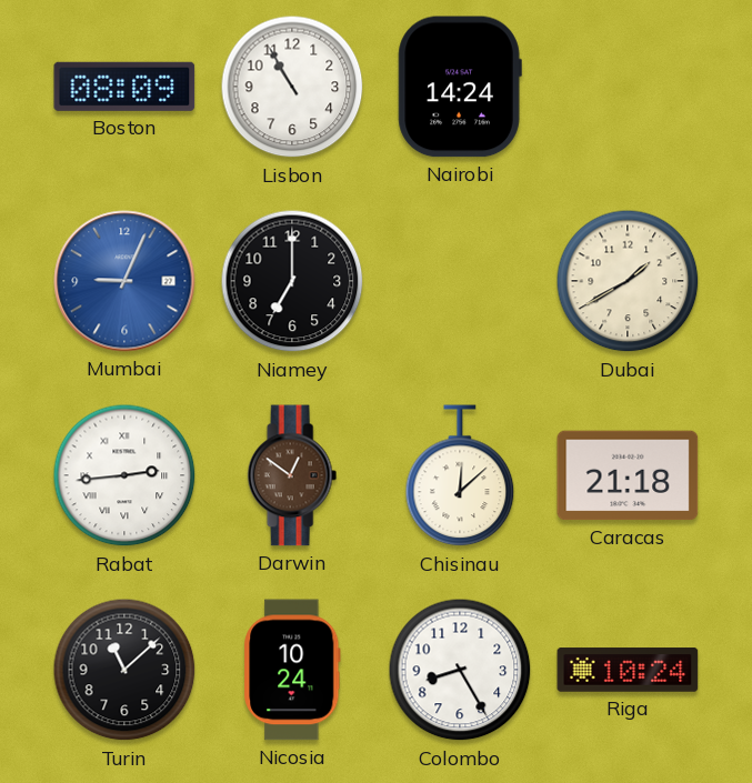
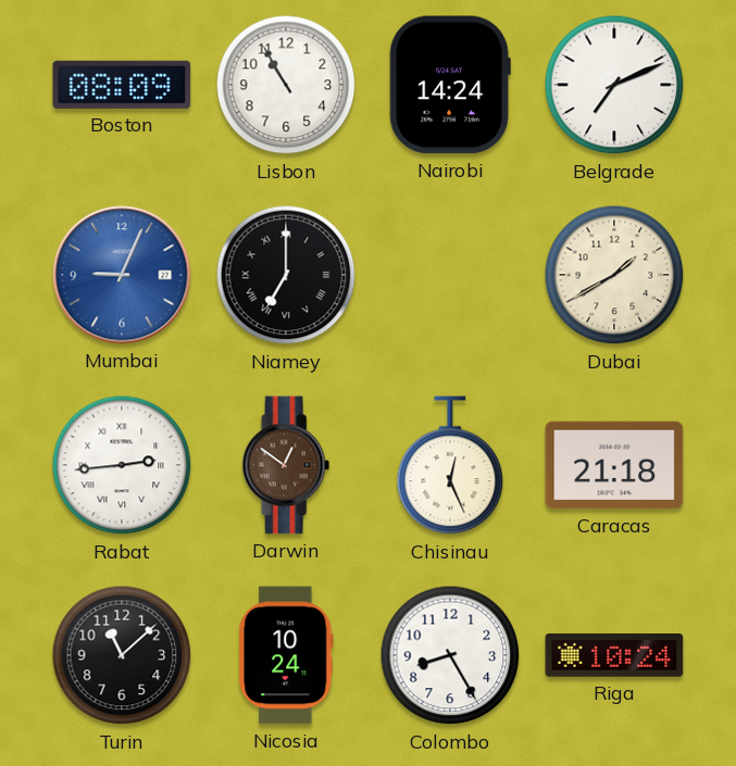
Belgrade: none -> 7:11 (614, 85)
Niamey numerals: Arabic -> Roman (286, 275)
Chisinau: 12:08 -> 12:26 (450, 466)
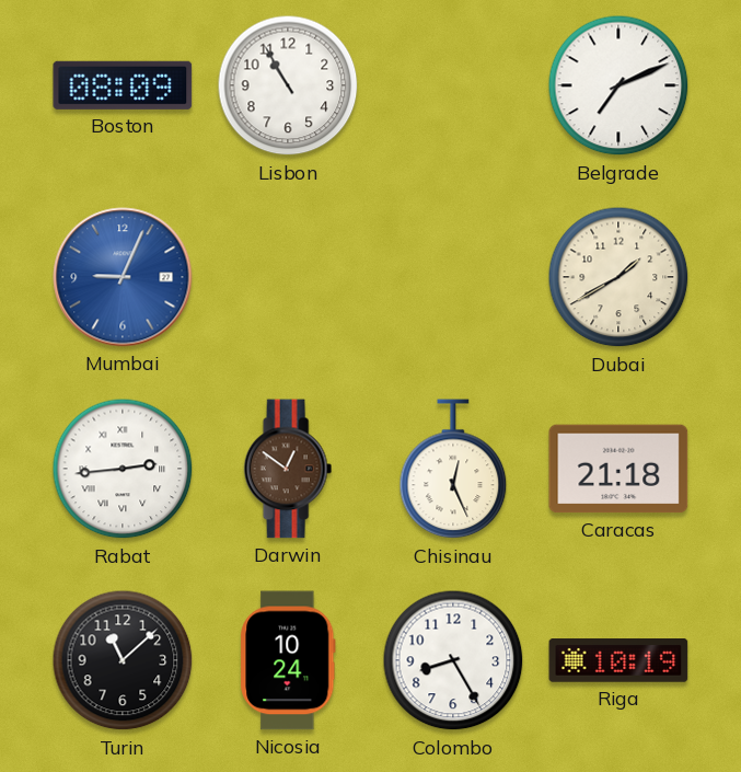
Nairobi: 14:24 -> none (450, 85)
Niamey: 7:00 -> none (286, 275)
Riga: 10:24 -> 10:19 (618, 660)
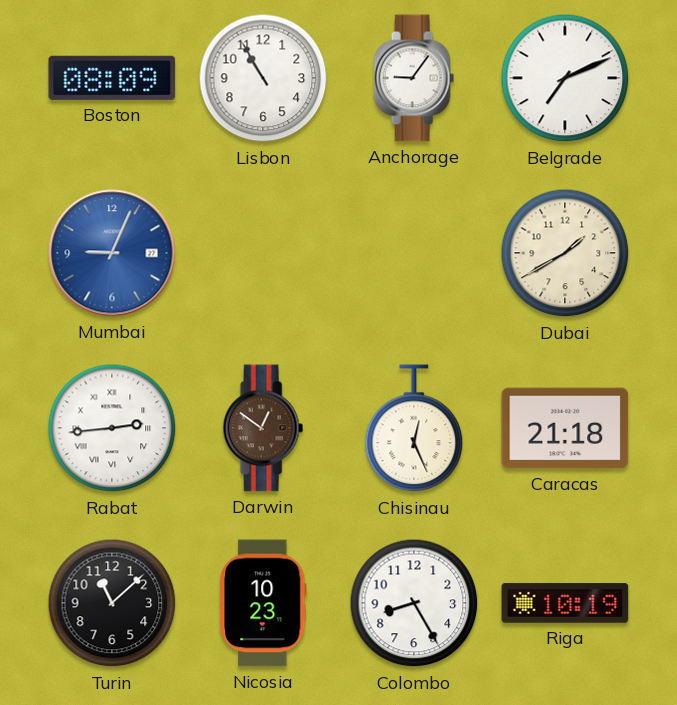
Anchorage: none -> 9:06 (414, 78)
Nicosia: 10:24 -> 10:23 (263, 603)
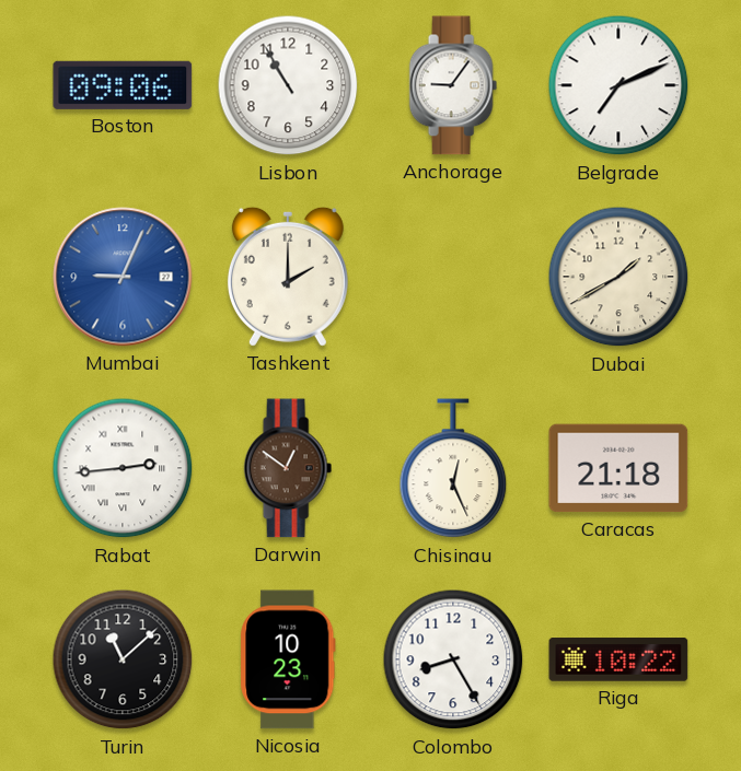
Boston: 08:09 -> 09:06 (123, 85)
Tashkent: none -> 2:00 (288, 277)
Riga: 10:19 -> 10:22 (618, 659)
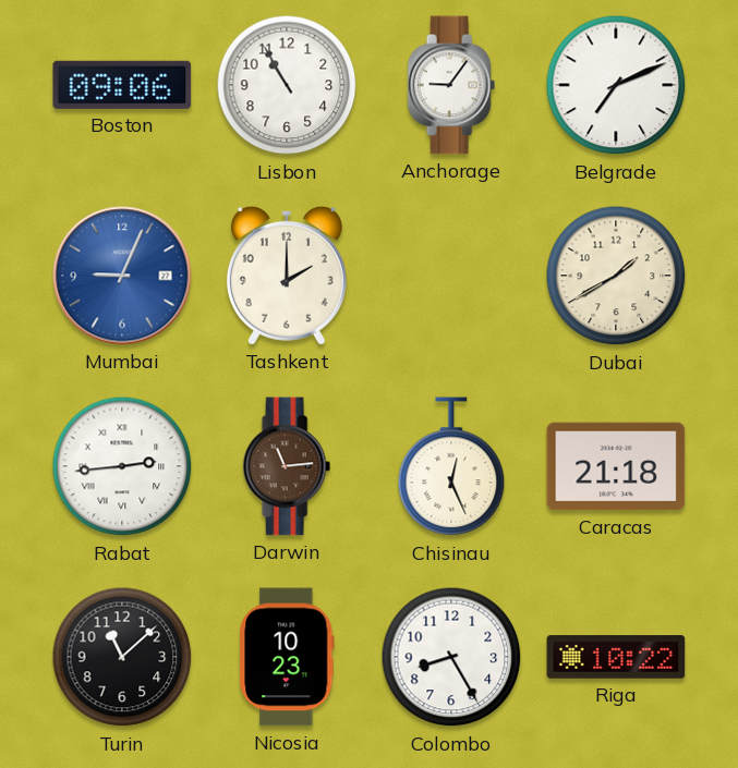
Darwin: 12:51 -> 11:14 (287, 466)
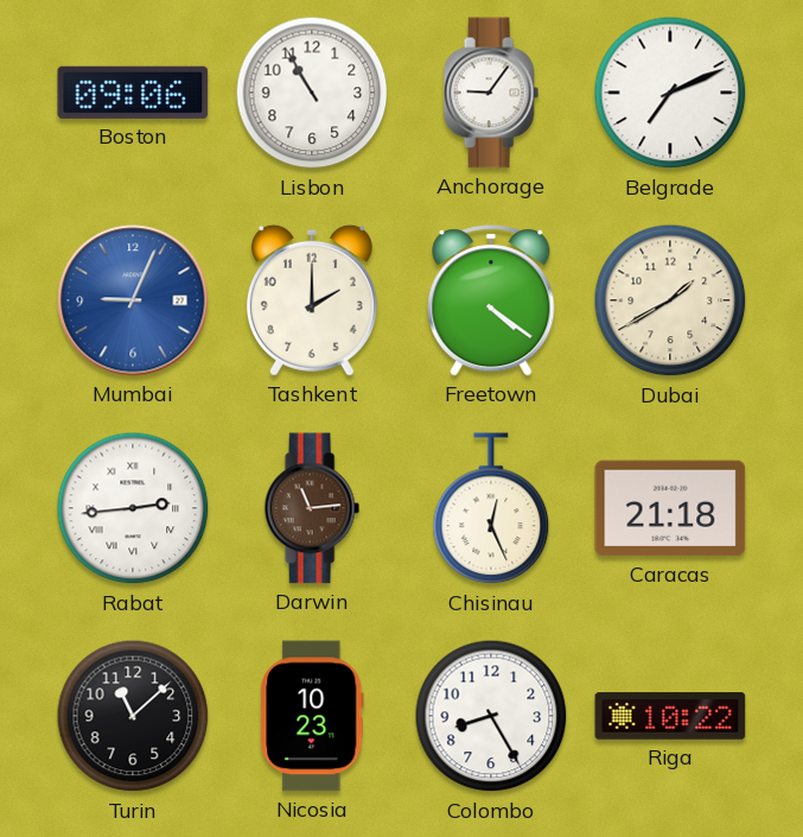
Freetown: none -> 4:21 (491, 300)
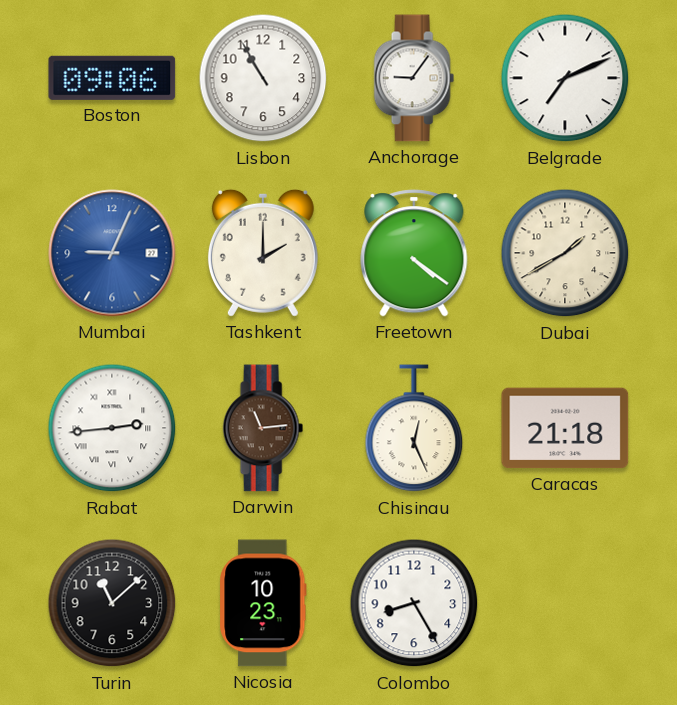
Riga: 10:22 -> none (670, 716)
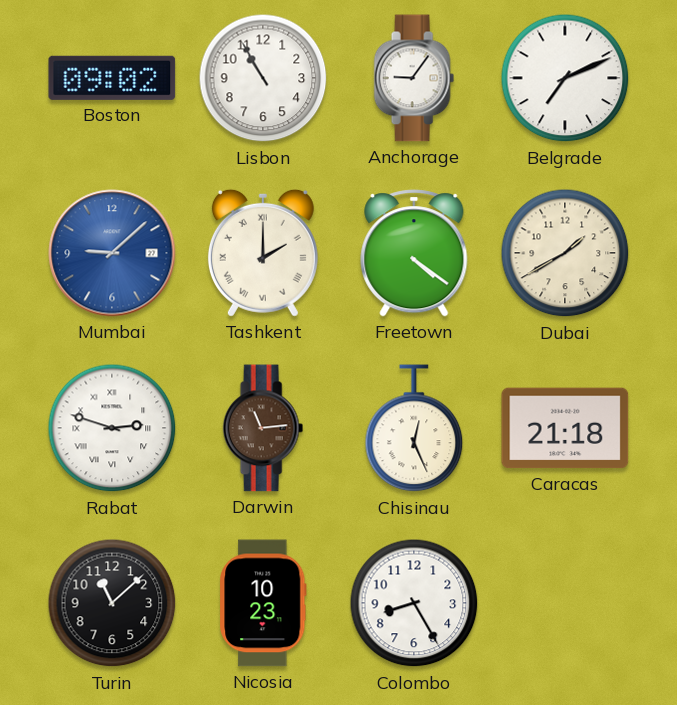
Boston: 09:06 -> 09:02 (112, 78)
Mumbai: 9:04 -> 9:08 (112, 253)
Tashkent numerals: Arabic -> Roman (263, 253)
Rabat: 2:44 -> 2:48 (112, 428)
